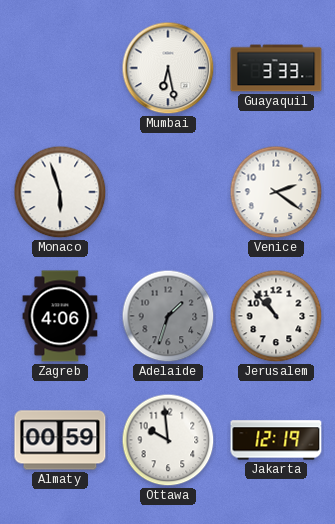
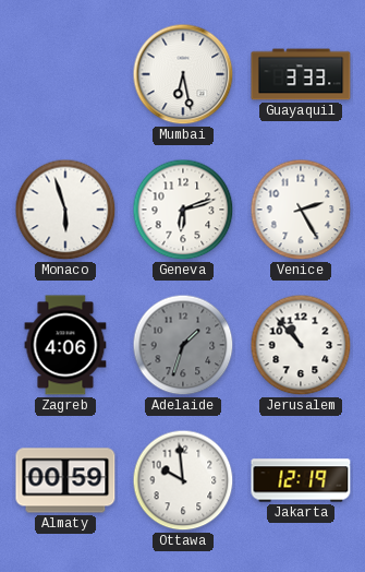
Geneva: none -> 6:12 (183, 210)
Venice: 2:21 -> 2:25 (301, 210)
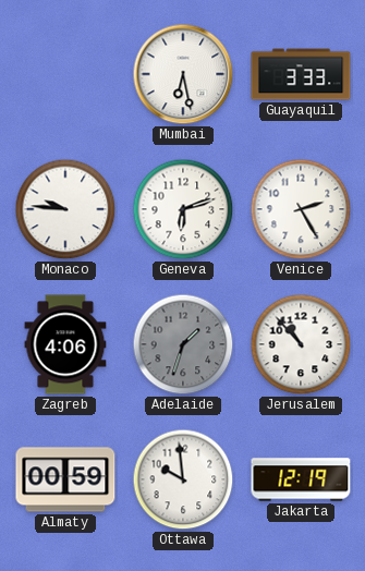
Monaco: 5:57 -> 9:46 (65, 209)
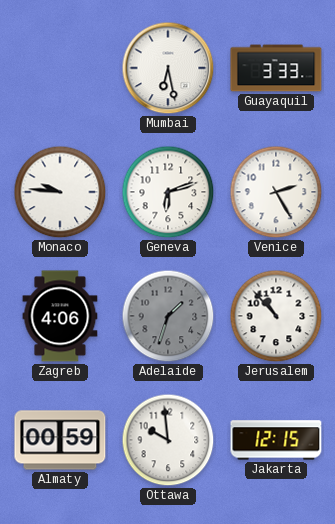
Jakarta: 12:19 -> 12:15 (276, 440)
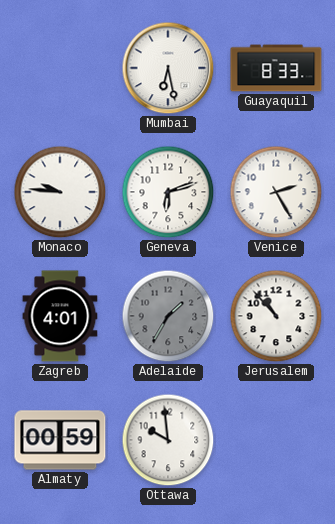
Guayaquil: 3:33 -> 8:33 (276, 68)
Zagreb: 4:06 -> 4:01 (60, 316)
Adelaide: 1:33 -> 1:35 (168, 316)
Jakarta: 12:15 -> none (276, 440)
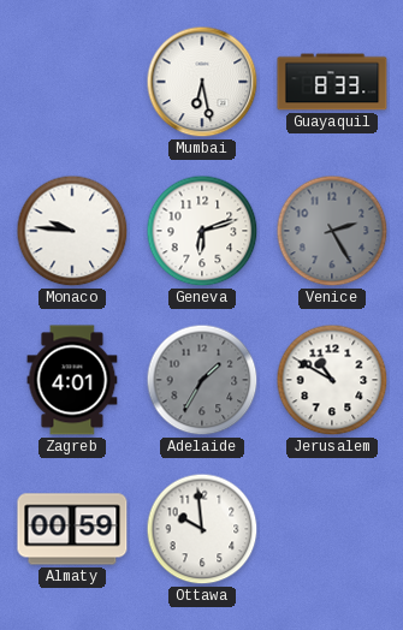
Venice dial: white -> grey (332, 231)
Jerusalem: 10:53 -> 10:50 (332, 380)
